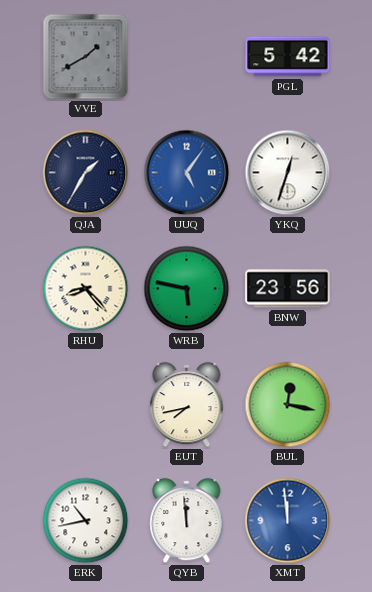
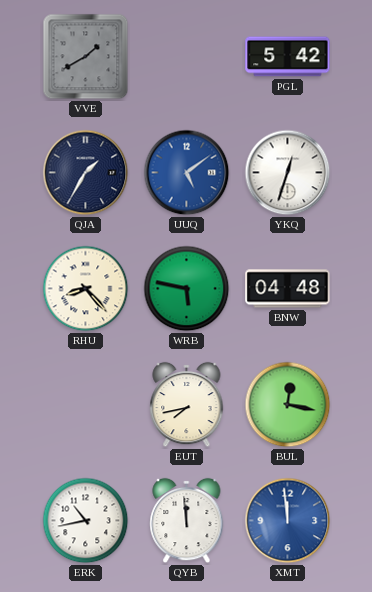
UUQ: 5:06 -> 5:09 (187, 173)
BNW: 23:56 -> 04:48 (288, 289)
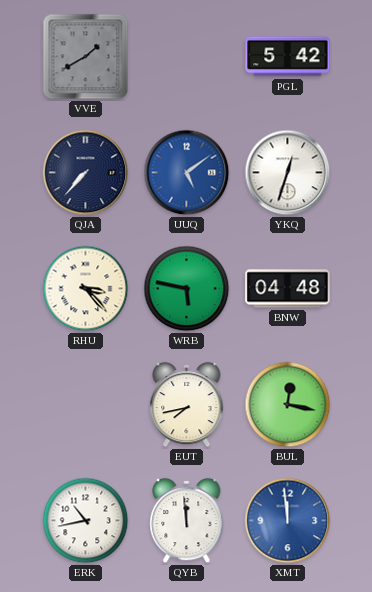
QJA: 1:35 -> 7:37 (86, 173)
RHU: 8:23 -> 3:23 (86, 289)
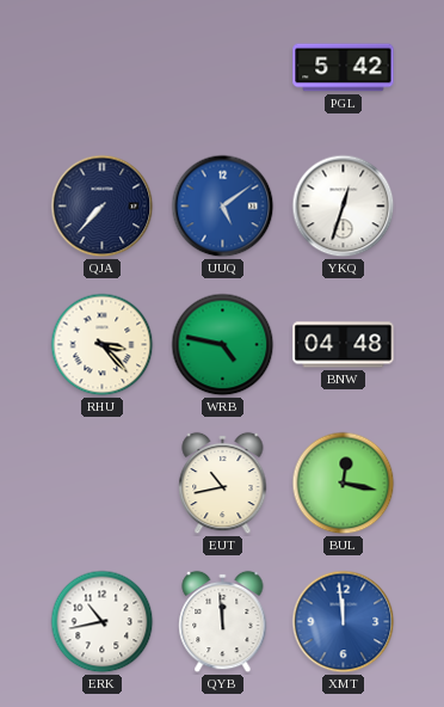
VVE: 1:40 -> none (86, 57)
WRB: 5:47 -> 4:47 (223, 345)
EUT: 7:43 -> 10:43 (223, 484)
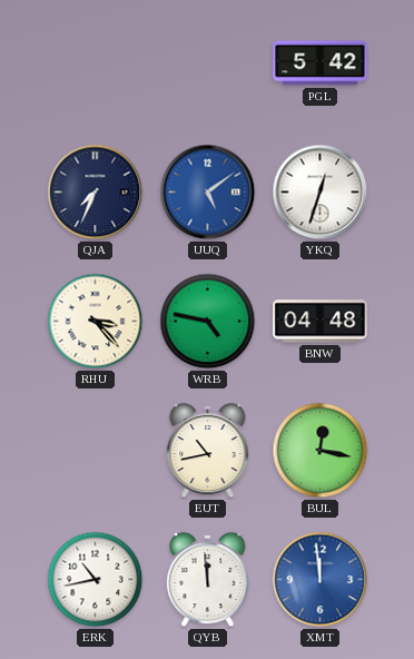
QJA: 7:37 -> 7:34 (96, 193)
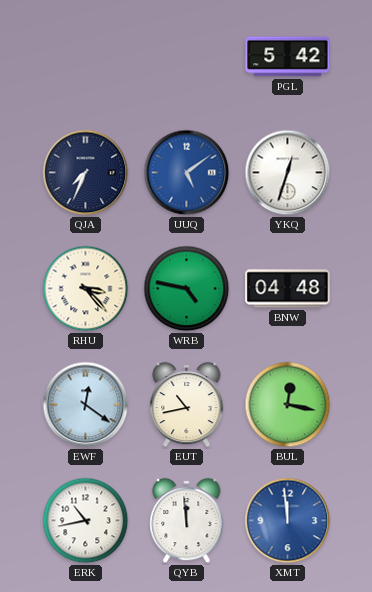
EWF: none -> 12:21 (86, 405)
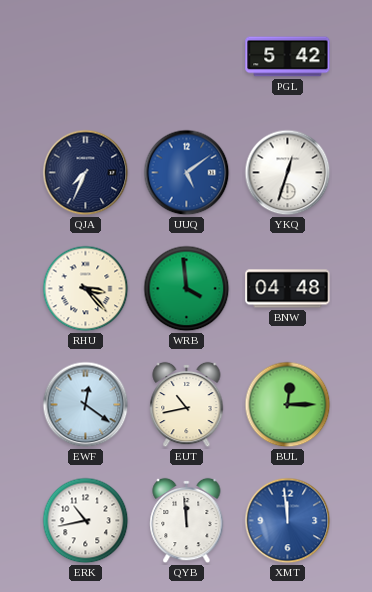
WRB: 4:47 -> 3:59 (187, 289)
BUL: 12:17 -> 12:15 (288, 405)
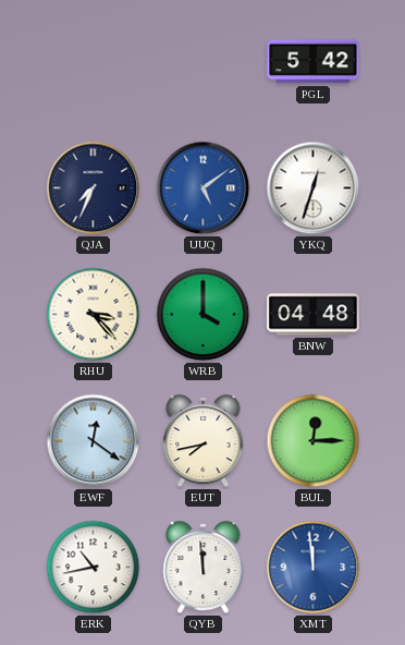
WRB: 3:59 -> 4:00 (204, 315)
EUT: 10:43 -> 7:43 (204, 441)
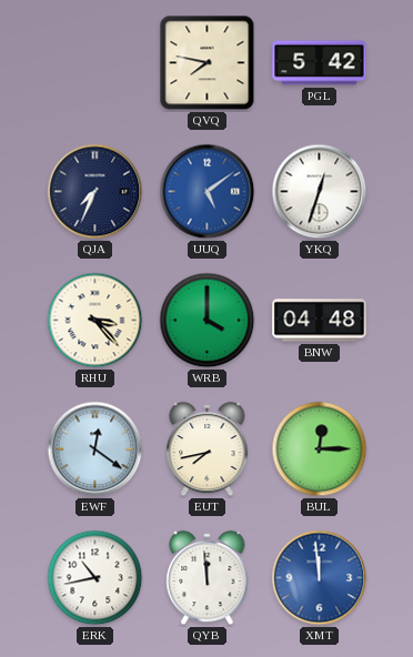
QVQ: none -> 7:47 (208, 63)
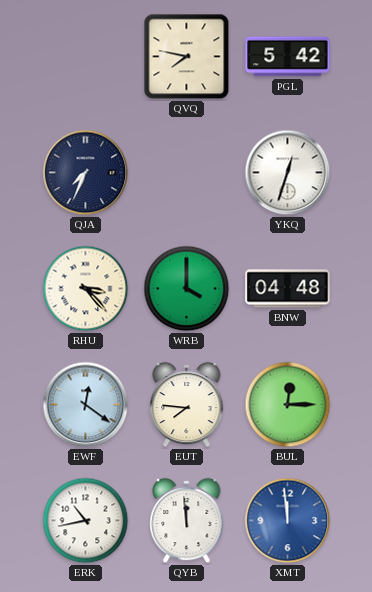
UUQ: 5:09 -> none (208, 192)
EUT: 7:43 -> 7:46 (187, 405)
